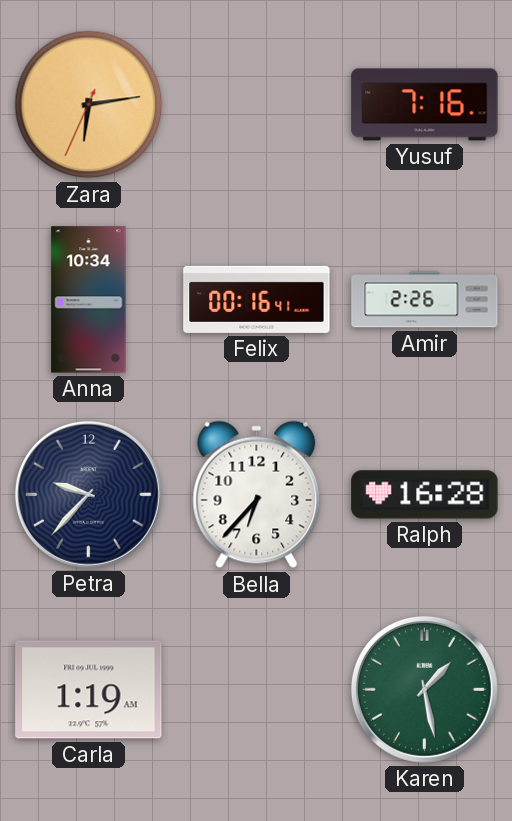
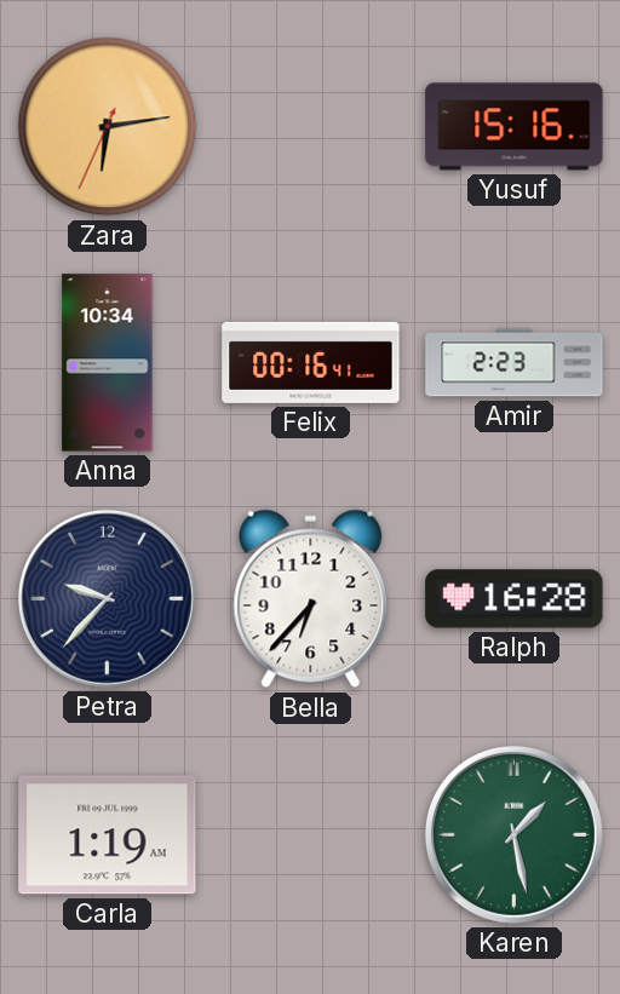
Yusuf: 7:16 -> 15:16 (515, 127)
Amir: 2:26 -> 2:23 (515, 363)
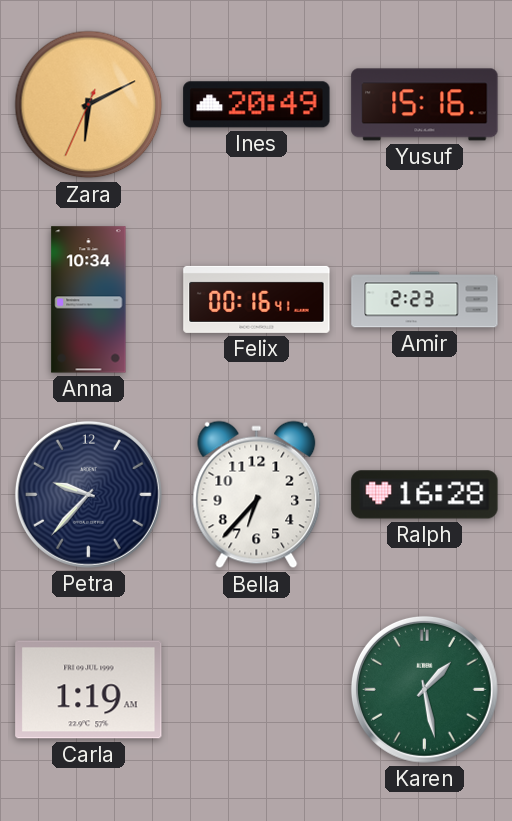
Zara: 6:13 -> 6:10 (89, 105)
Ines: none -> 20:49 (257, 105)
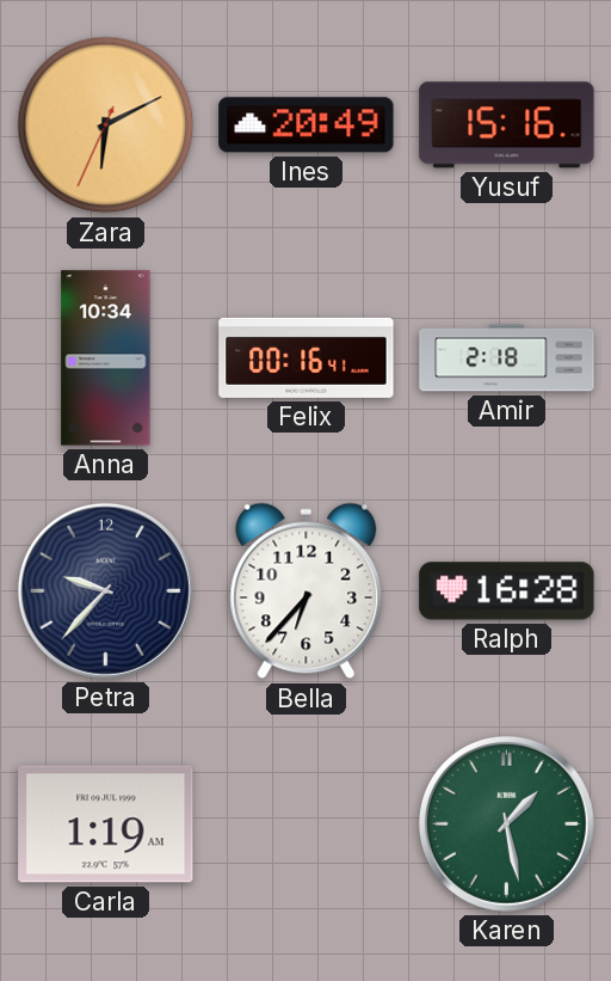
Amir: 2:23 -> 2:18 (507, 358)
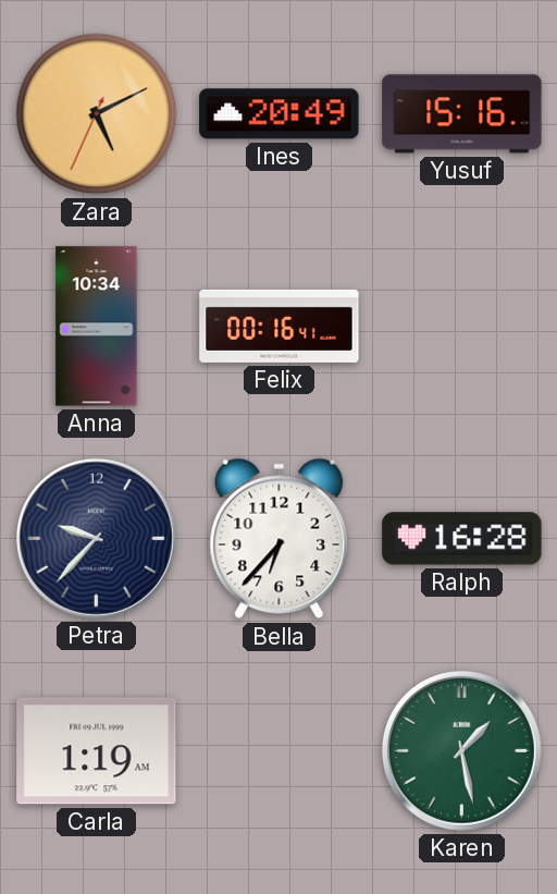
Zara: 6:10 -> 5:10 (97, 114)
Amir: 2:18 -> none (507, 358)
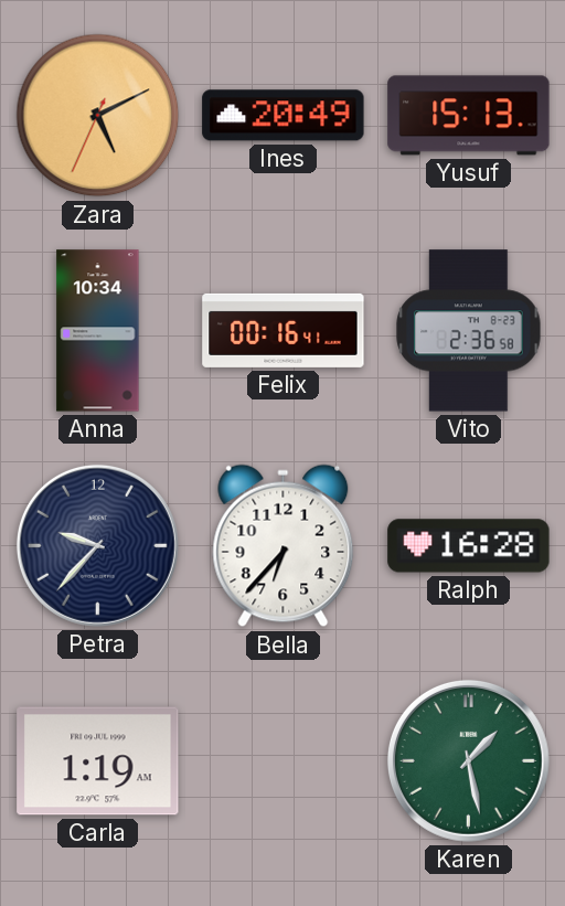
Yusuf: 15:16 -> 15:13 (469, 116)
Vito: none -> 2:36 (469, 331)
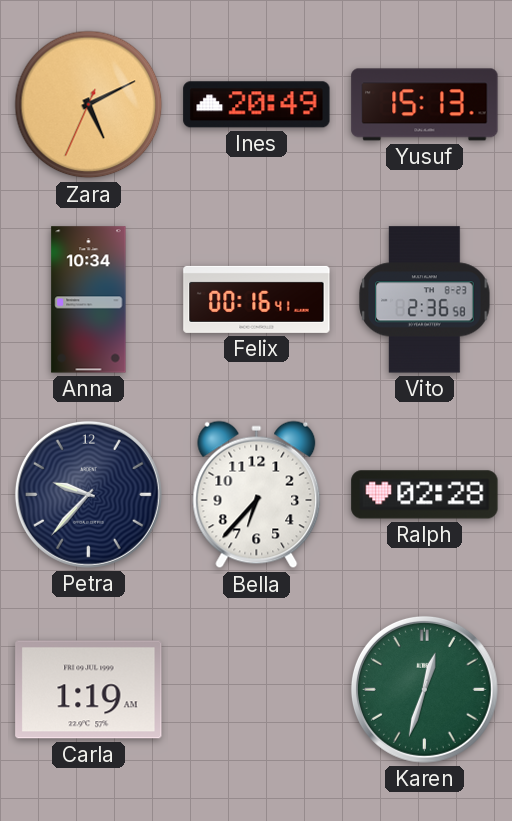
Ralph: 16:28 -> 02:28 (425, 495)
Karen: 1:28 -> 12:33 (424, 689)
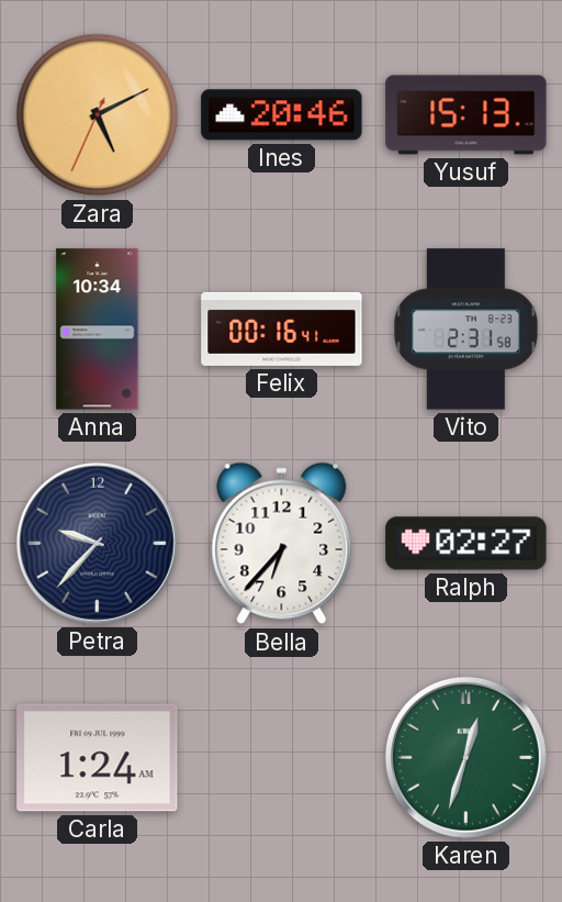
Ines: 20:49 -> 20:46 (282, 115)
Vito: 2:36 -> 2:31 (467, 330)
Ralph: 02:28 -> 02:27 (467, 544)
Carla: 1:19 -> 1:24 (98, 758)
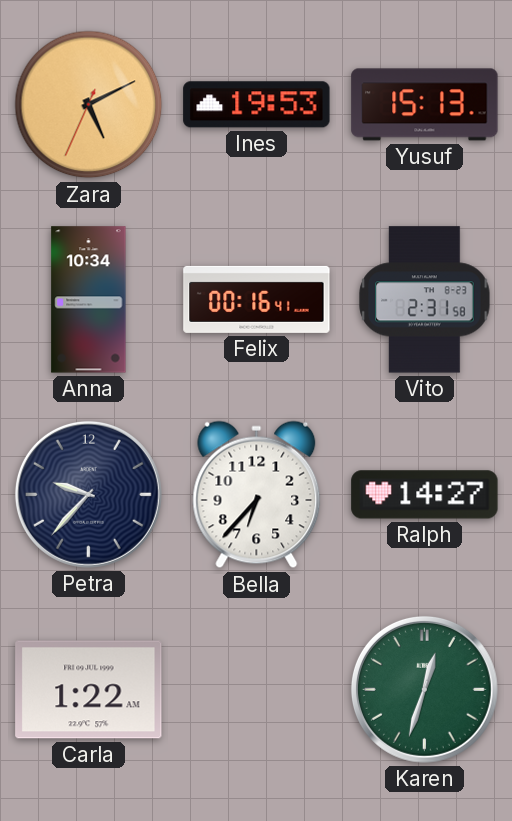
Ines: 20:46 -> 19:53 (257, 105)
Ralph: 02:27 -> 14:27 (425, 495)
Carla: 1:24 -> 1:22 (89, 690)
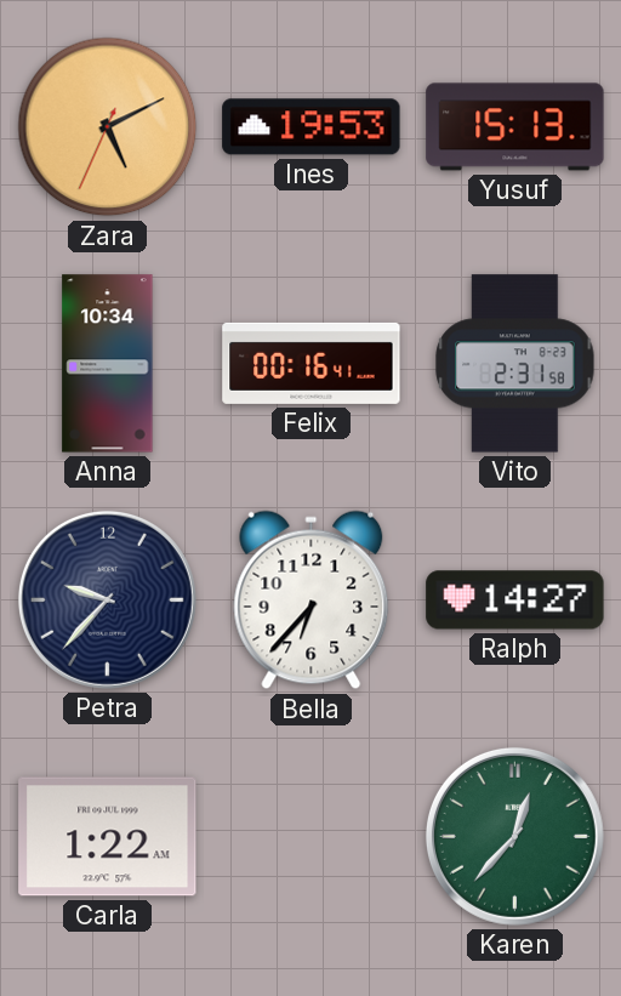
Karen: 12:33 -> 12:37 (514, 836)
